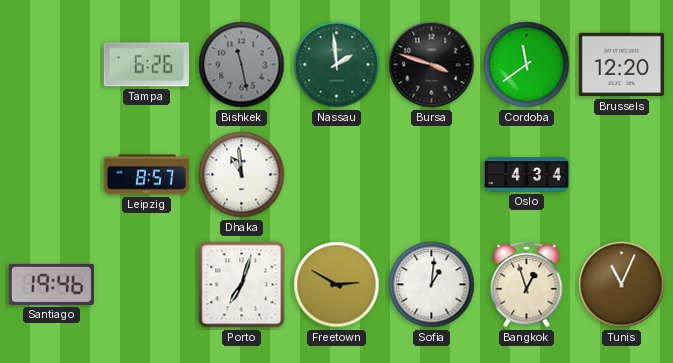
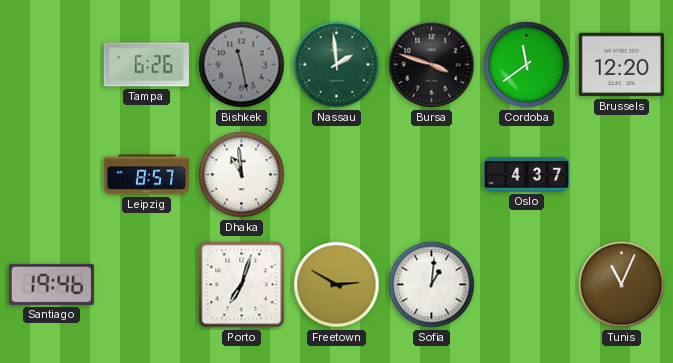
Oslo: 4:34 -> 4:37 (526, 175)
Bangkok: 12:57 -> none (527, 285)
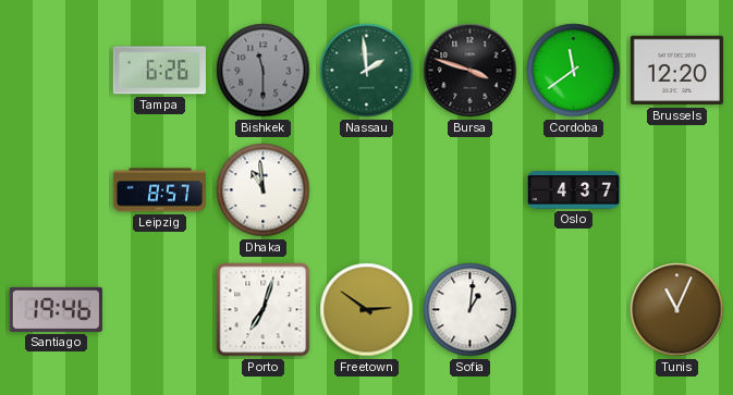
Bishkek: 11:28 -> 11:30 (264, 71)
Freetown: 2:50 -> 2:51 (367, 310)
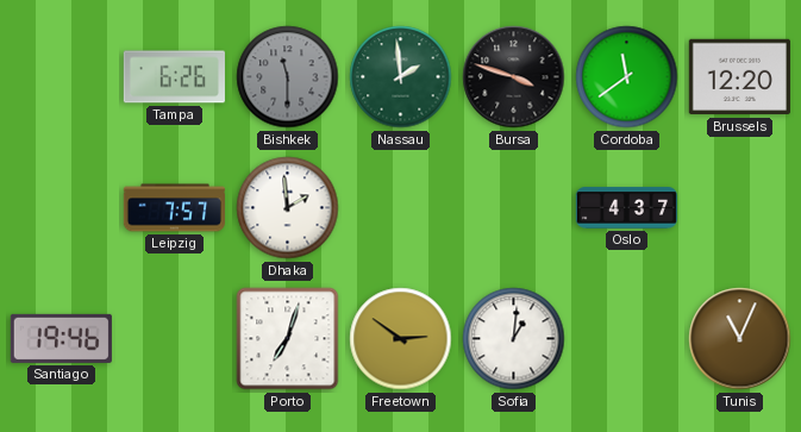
Leipzig: 8:57 -> 7:57 (174, 208)
Dhaka: 10:59 -> 1:59 (288, 208)
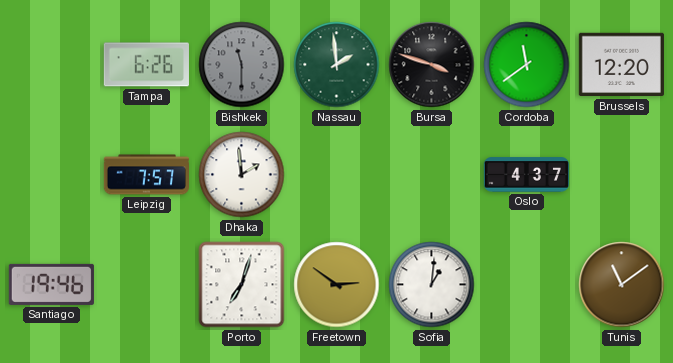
Tunis: 11:04 -> 11:09 (622, 285)
